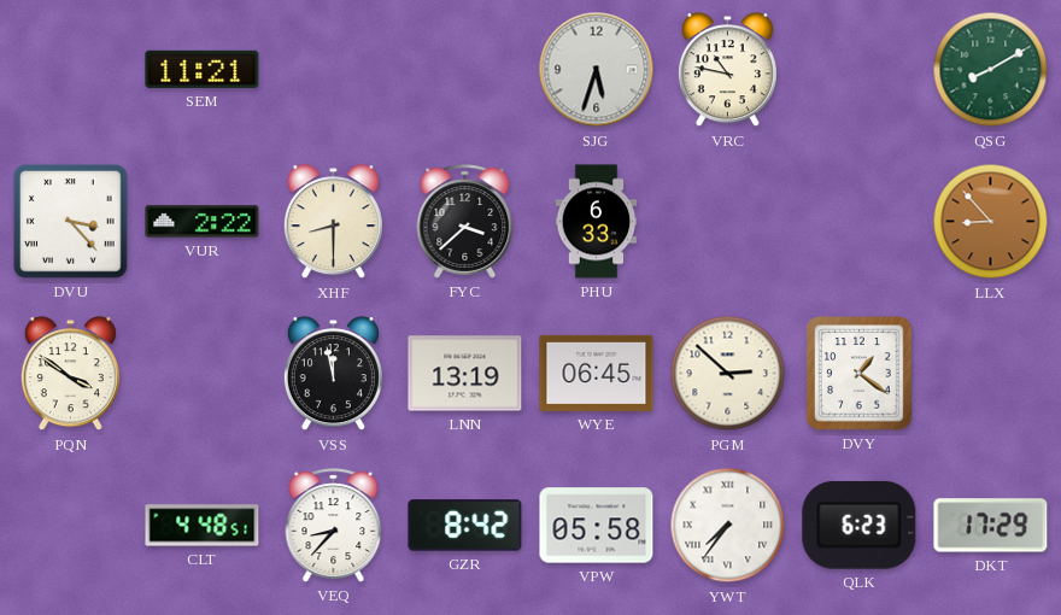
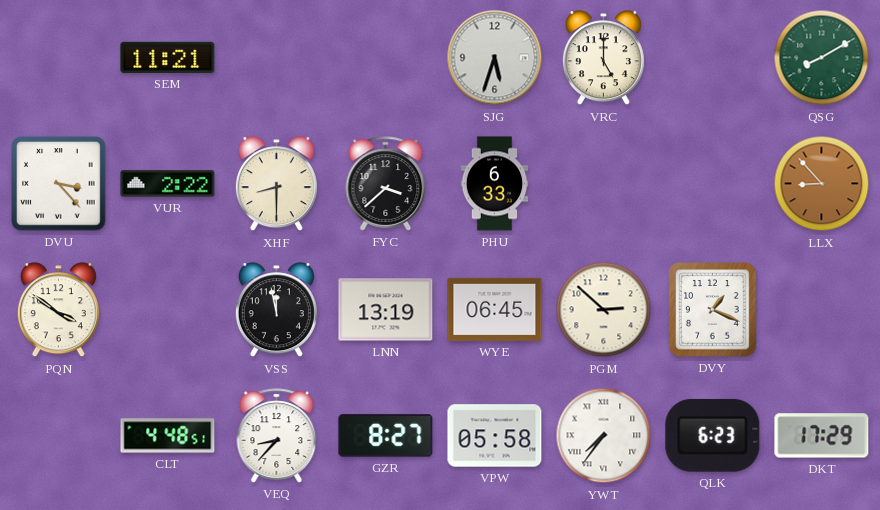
VRC: 10:47 -> 5:00 (603, 58)
DVY: 1:21 -> 1:19 (713, 310)
GZR: 8:42 -> 8:27 (386, 436)
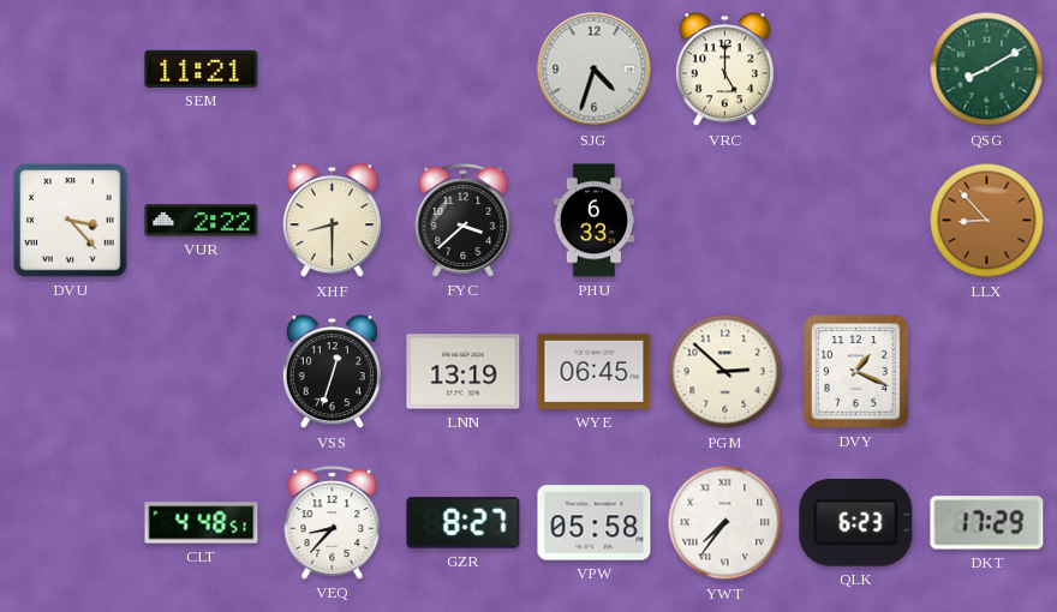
SJG: 5:33 -> 4:33 (595, 70)
PQN: 3:51 -> none (58, 310)
VSS: 11:58 -> 12:33 (332, 372)
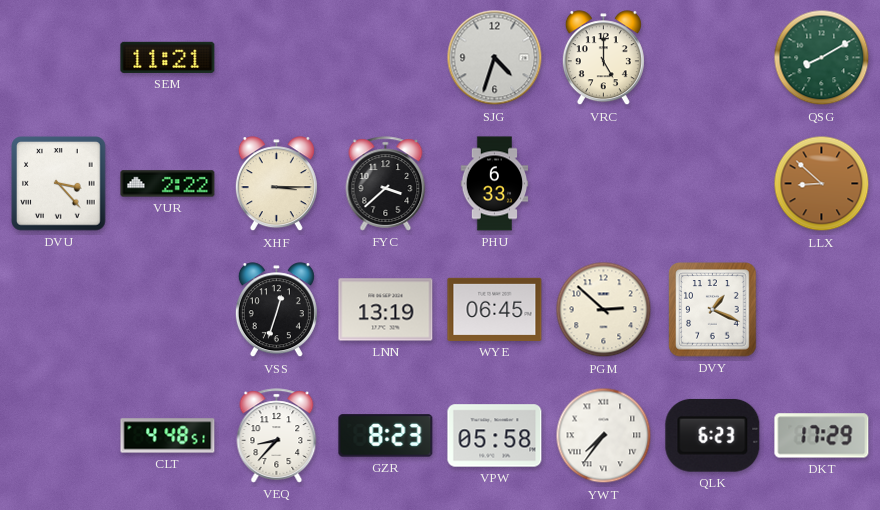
XHF: 8:30 -> 3:15 (276, 184)
LLX: 8:53 -> 8:52 (822, 184)
GZR: 8:27 -> 8:23 (386, 436)
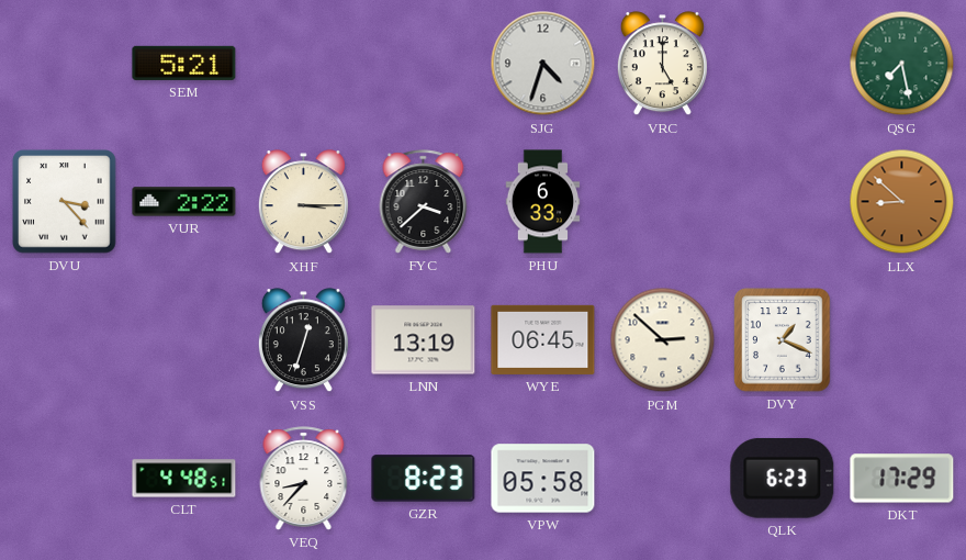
SEM: 11:21 -> 5:21 (184, 63)
QSG: 8:10 -> 7:28 (902, 64)
YWT: 7:36 -> none (604, 436)
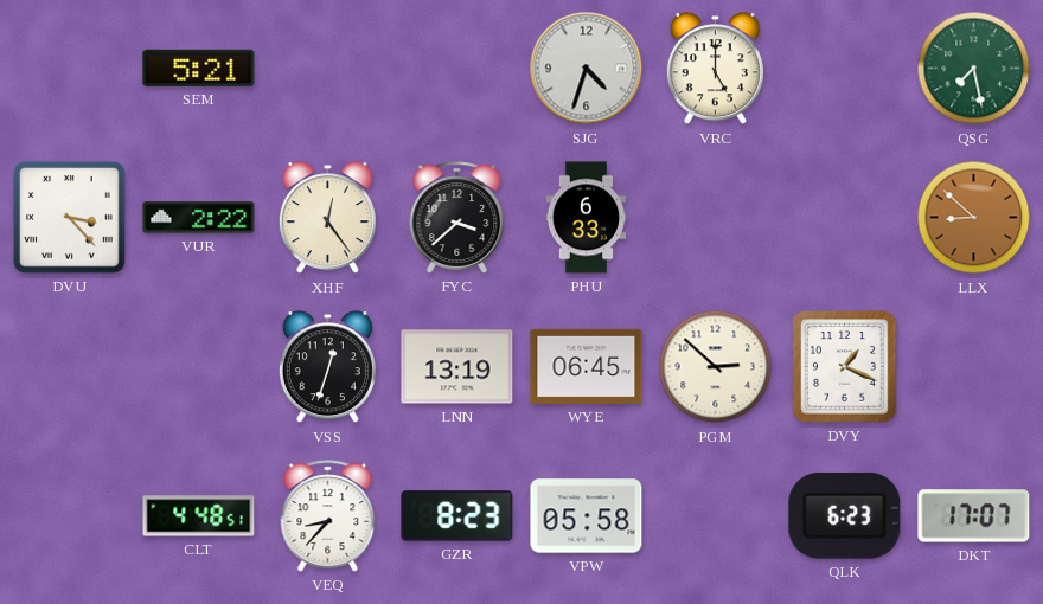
XHF: 3:15 -> 12:24 (327, 218)
DKT: 17:29 -> 17:07 (974, 516)
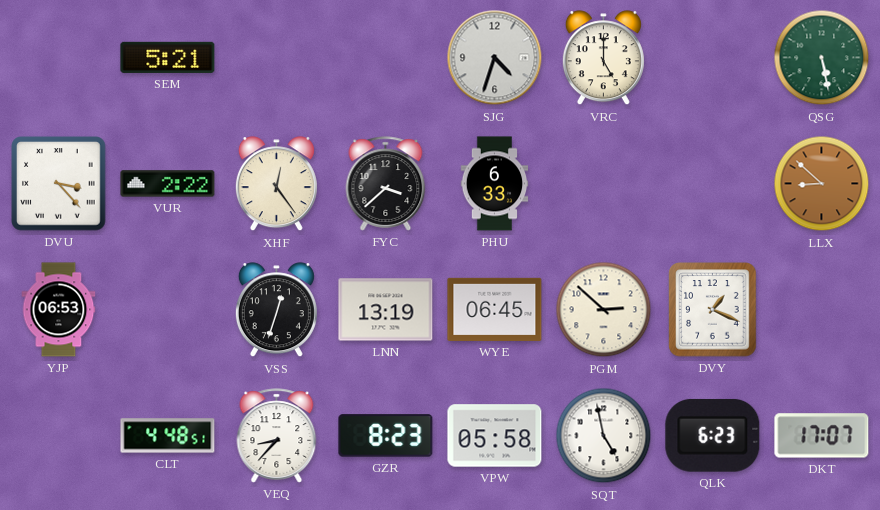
QSG: 7:28 -> 5:28 (822, 58)
YJP: none -> 06:53 (59, 310)
SQT: none -> 4:58 (604, 436)
